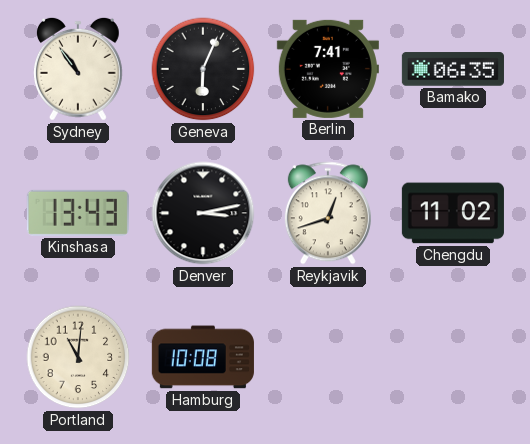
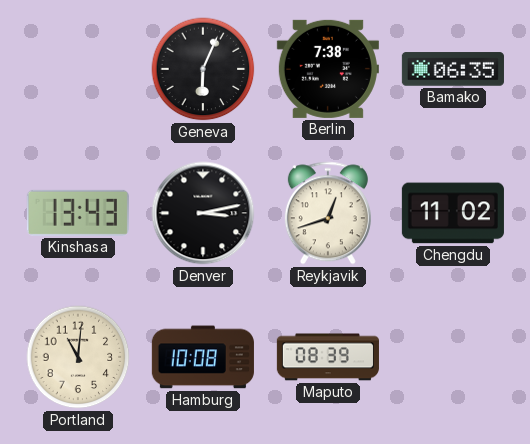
Sydney: 10:54 -> none (78, 69)
Berlin: 7:41 -> 7:38 (328, 69)
Maputo: none -> 08:39 (328, 357)
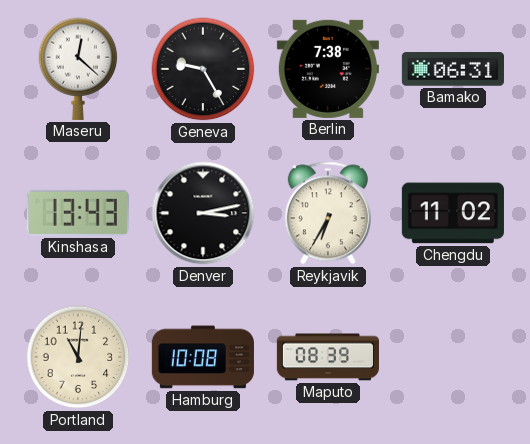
Maseru: none -> 12:22 (78, 69)
Geneva: 6:04 -> 9:25 (203, 69)
Bamako: 06:35 -> 06:31 (453, 69)
Reykjavik: 12:42 -> 6:35 (328, 213)
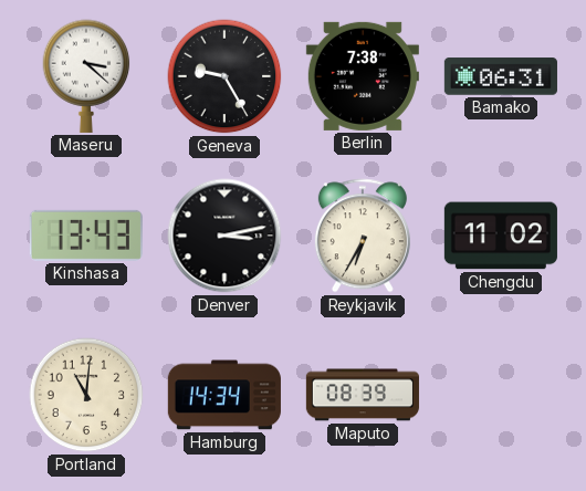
Maseru: 12:22 -> 3:22 (86, 76)
Hamburg: 10:08 -> 14:34 (224, 395)
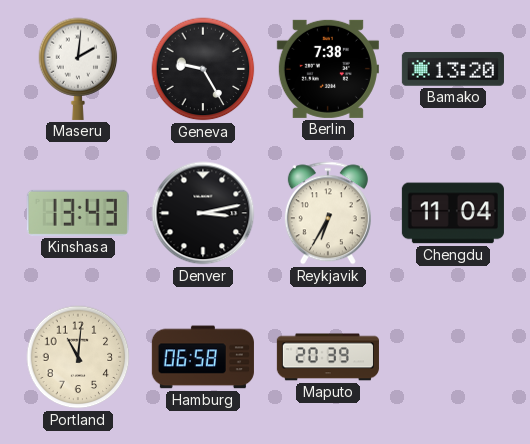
Maseru: 3:22 -> 2:01 (78, 69)
Bamako: 06:31 -> 13:20 (453, 69)
Chengdu: 11:02 -> 11:04 (453, 213)
Hamburg: 14:34 -> 06:58 (203, 357)
Maputo: 08:39 -> 20:39 (328, 357)
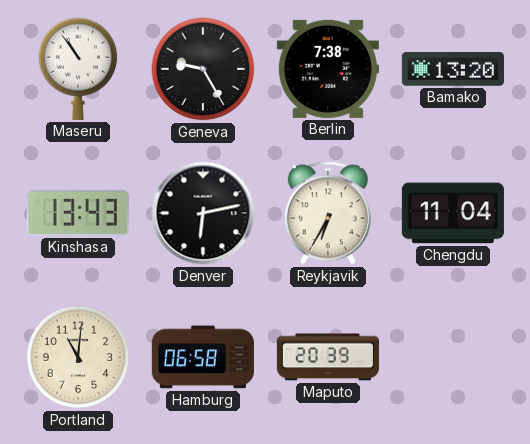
Maseru: 2:01 -> 10:54 (78, 69)
Denver: 3:13 -> 6:13 (203, 213)
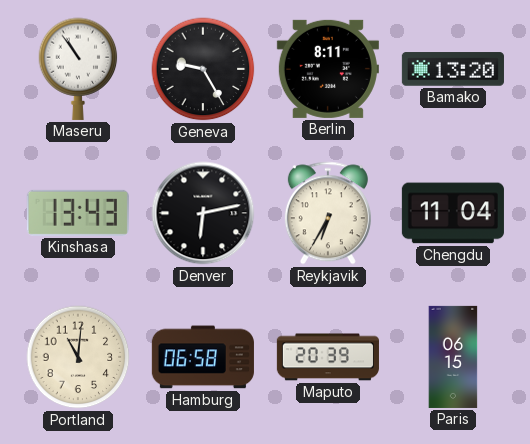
Berlin: 7:38 -> 8:11 (328, 69)
Paris: none -> 06:15 (453, 357)
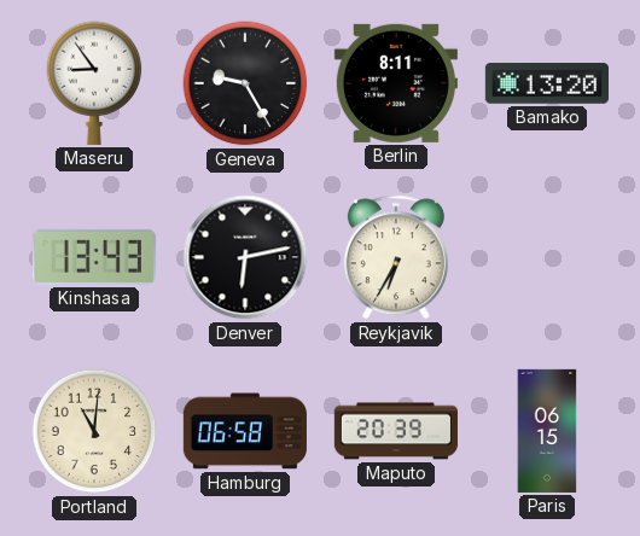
Maseru: 10:54 -> 8:54 (94, 83)
Chengdu: 11:04 -> none (453, 213)
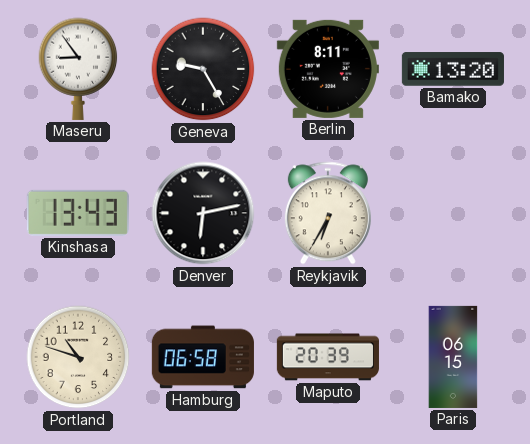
Portland: 11:01 -> 10:48 (78, 357)
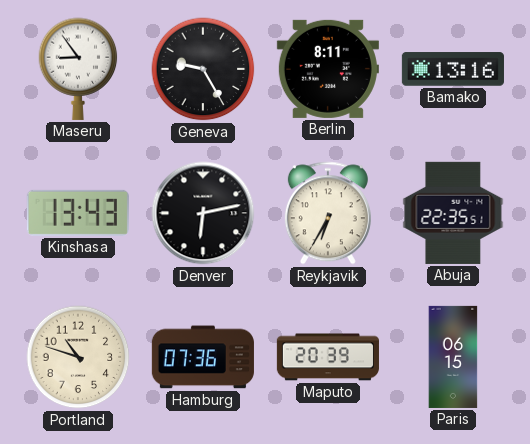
Bamako: 13:20 -> 13:16 (453, 69)
Abuja: none -> 22:35 (453, 213)
Hamburg: 06:58 -> 07:36 (203, 357)
